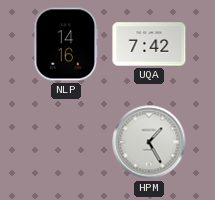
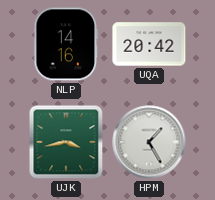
UQA: 7:42 -> 20:42 (149, 44)
UJK: none -> 3:43 (66, 142)
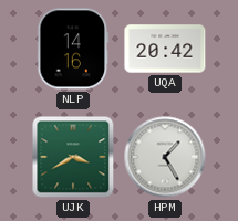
UJK: 3:43 -> 3:40 (73, 157)
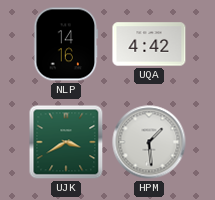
UQA: 20:42 -> 4:42 (149, 44)
HPM: 1:25 -> 1:29 (149, 142)
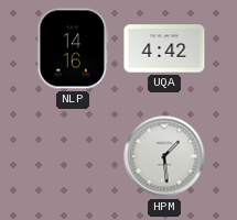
UJK: 3:40 -> none (66, 142)
